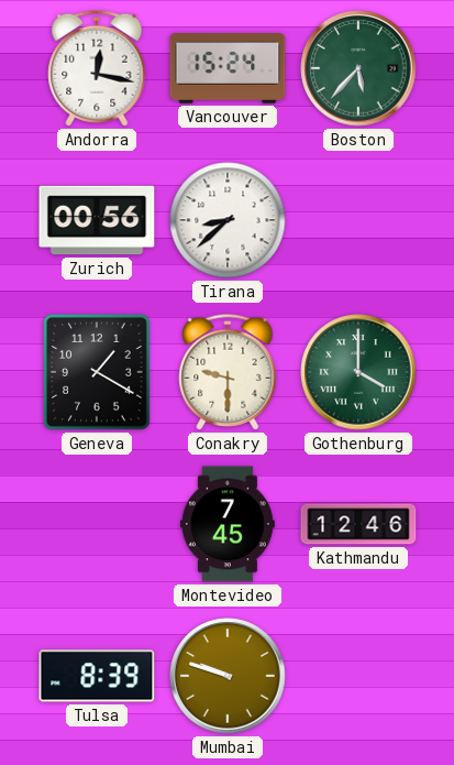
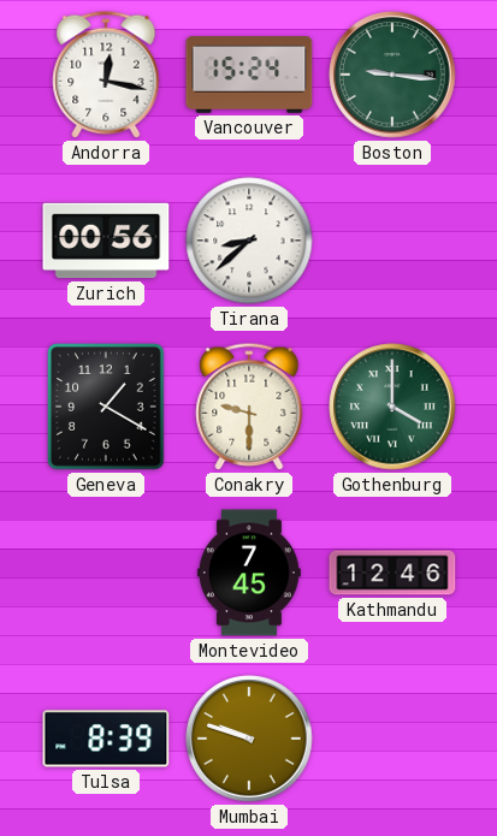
Boston: 5:37 -> 9:16 (392, 75)
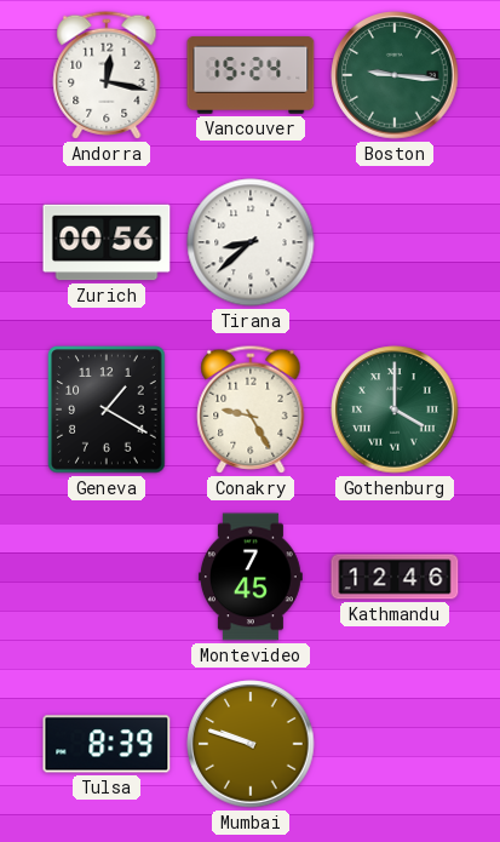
Conakry: 9:30 -> 9:25 (251, 409)
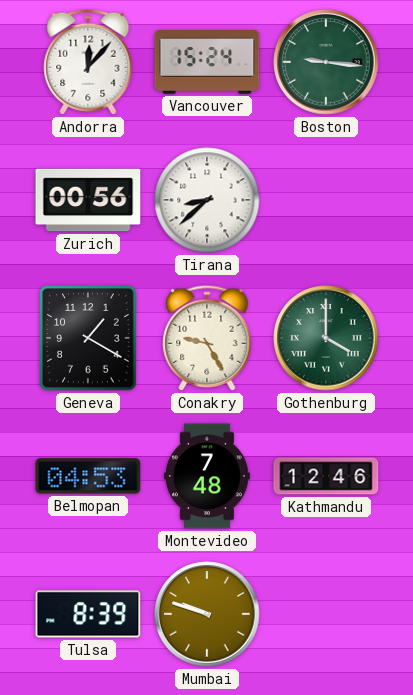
Andorra: 12:17 -> 12:07 (88, 62)
Belmopan: none -> 04:53 (88, 476)
Montevideo: 7:45 -> 7:48 (207, 476)
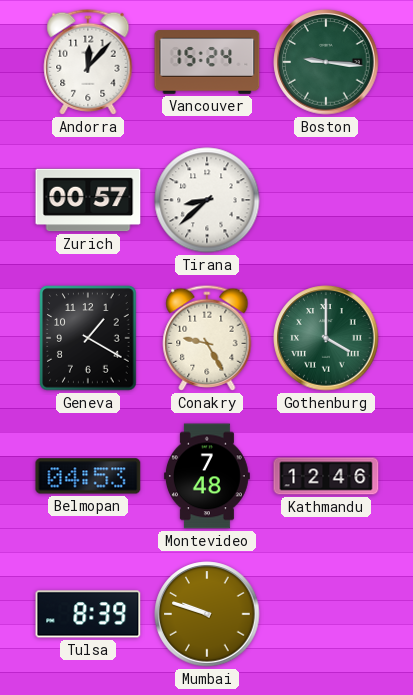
Zurich: 00:56 -> 00:57 (88, 200)
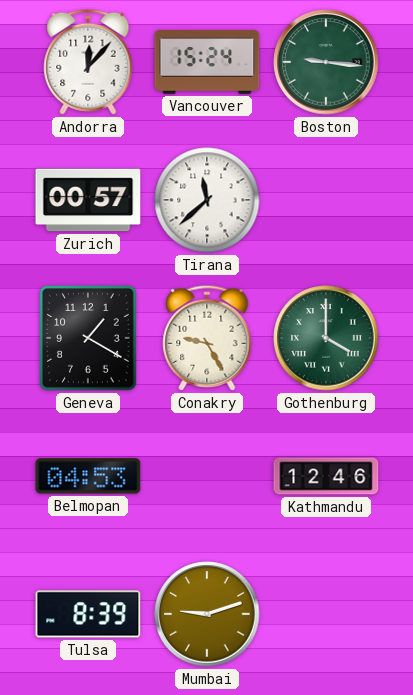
Tirana: 8:38 -> 11:38 (207, 200)
Montevideo: 7:48 -> none (207, 476)
Mumbai: 9:48 -> 9:12 (207, 614)
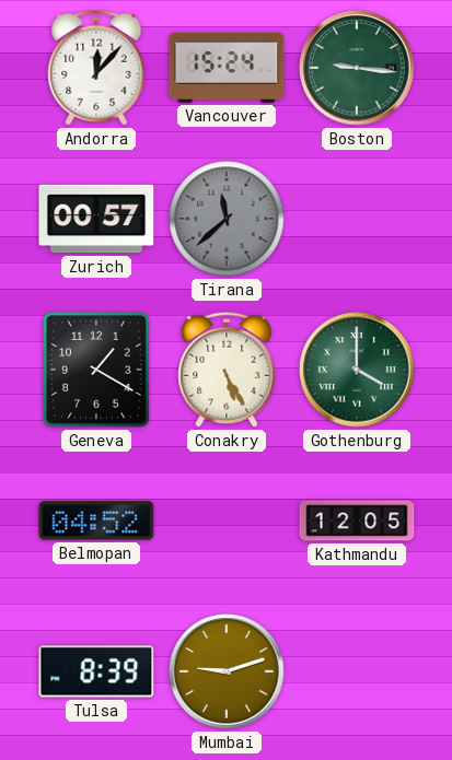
Tirana dial: white -> grey (227, 219)
Conakry: 9:25 -> 5:25 (227, 370)
Belmopan: 04:53 -> 04:52 (96, 521)
Kathmandu: 12:46 -> 12:05 (357, 521)
